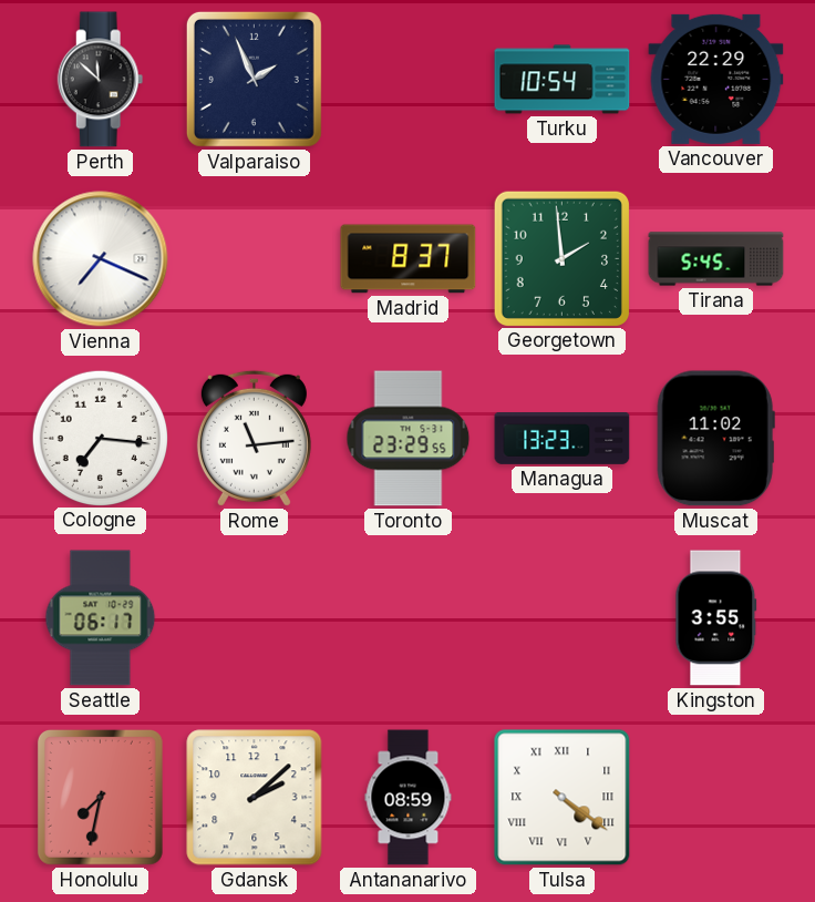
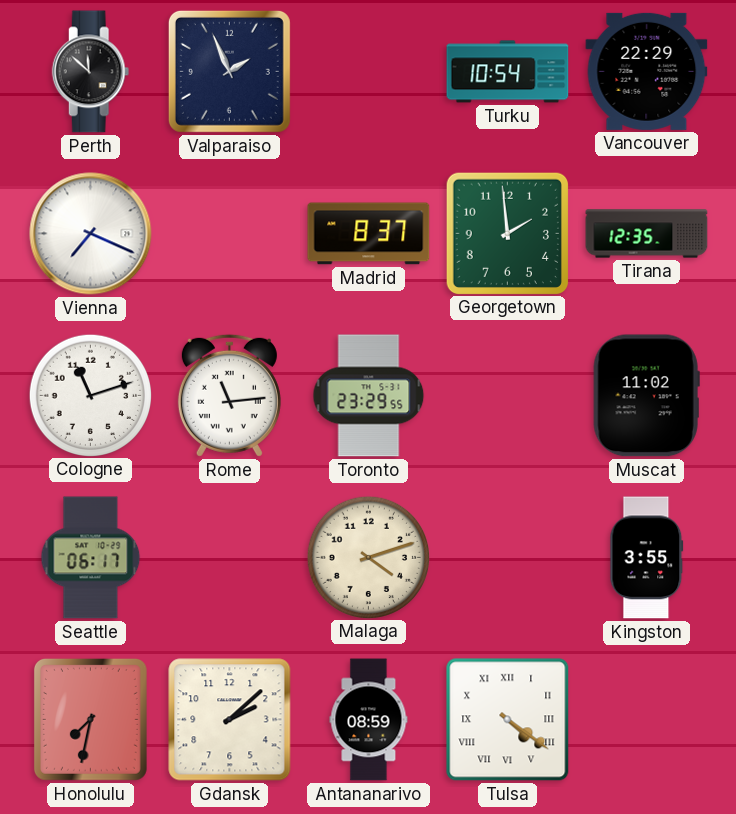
Tirana: 5:45 -> 12:35 (647, 234)
Cologne: 7:16 -> 11:12 (90, 395)
Managua: 13:23 -> none (563, 439)
Malaga: none -> 4:12 (368, 557)
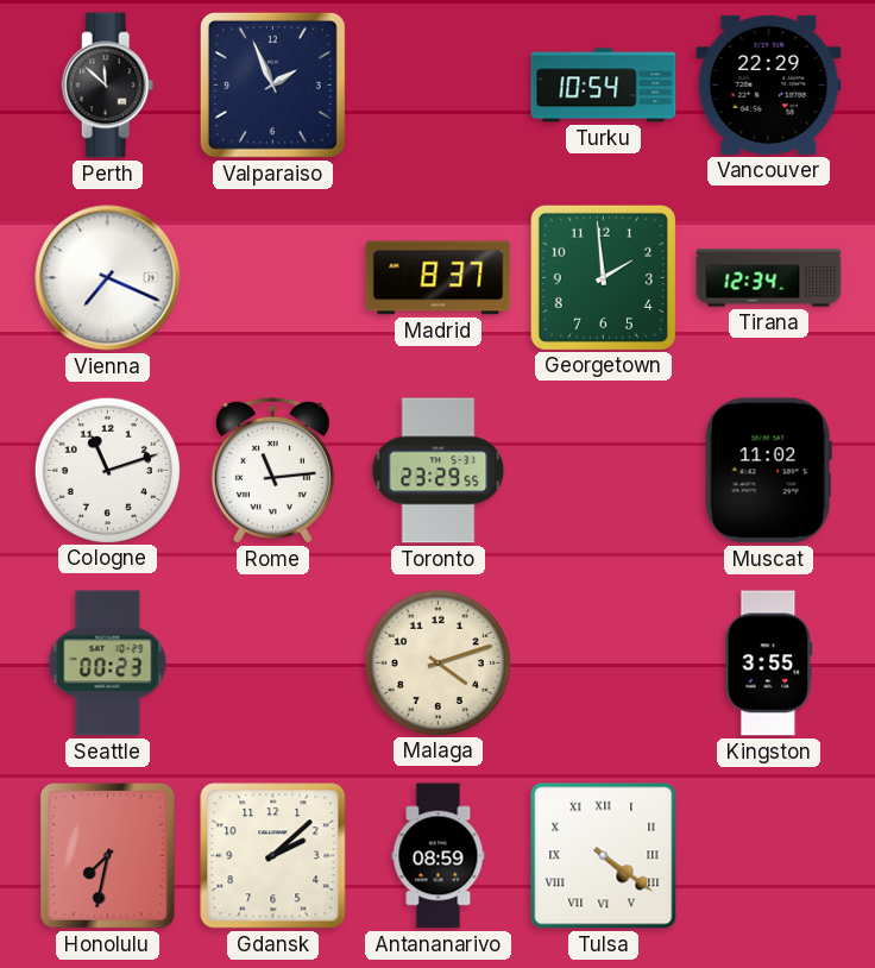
Tirana: 12:35 -> 12:34 (769, 278)
Seattle: 06:17 -> 00:23 (108, 664)
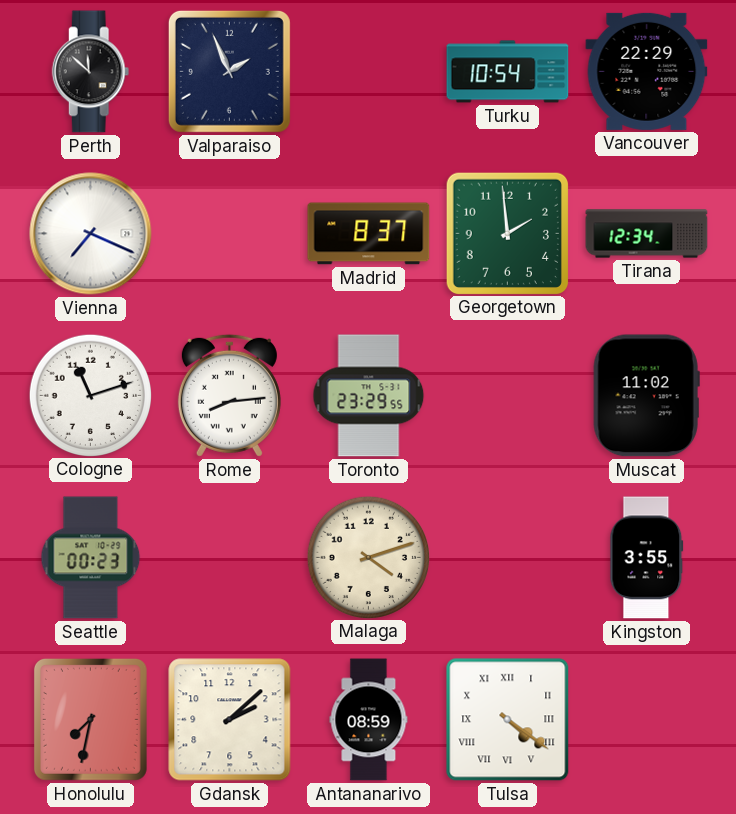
Rome: 11:14 -> 8:14 (229, 395)
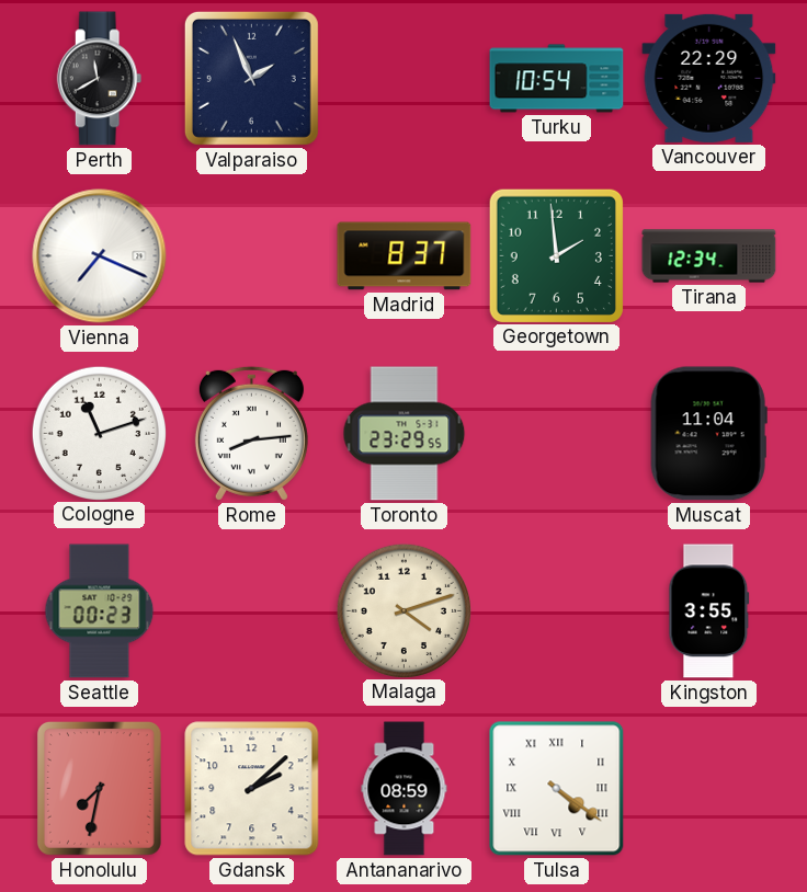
Perth: 11:52 -> 11:40 (100, 79)
Muscat: 11:02 -> 11:04 (708, 434)
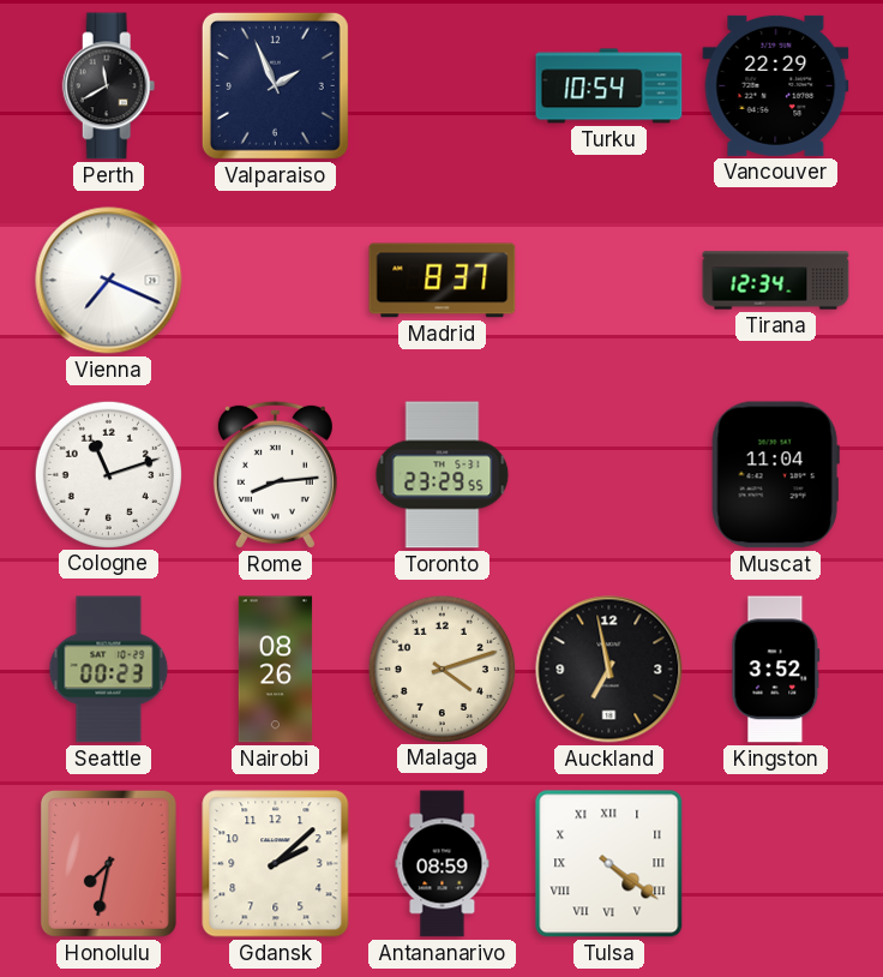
Georgetown: 1:59 -> none (556, 255)
Nairobi: none -> 08:26 (276, 670)
Auckland: none -> 6:58 (609, 670)
Kingston: 3:55 -> 3:52 (776, 670)
